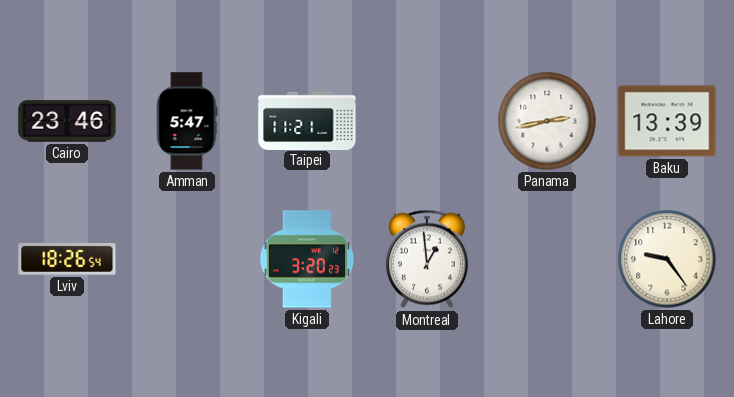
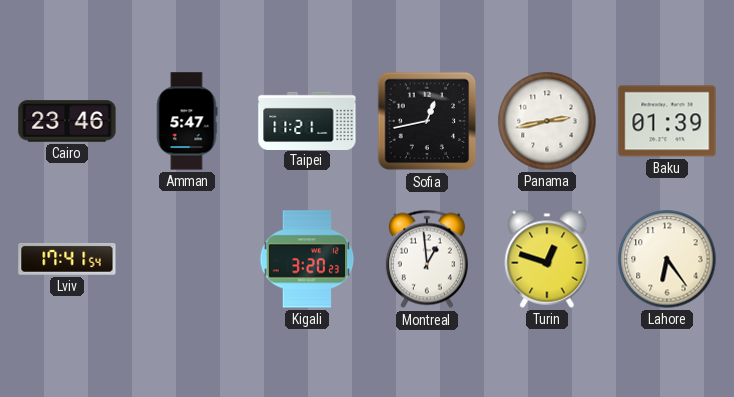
Sofia: none -> 12:43 (427, 121)
Baku: 13:39 -> 01:39 (667, 121)
Lviv: 18:26 -> 17:41 (67, 259)
Turin: none -> 12:48 (547, 259)
Lahore: 9:24 -> 6:24 (667, 259)
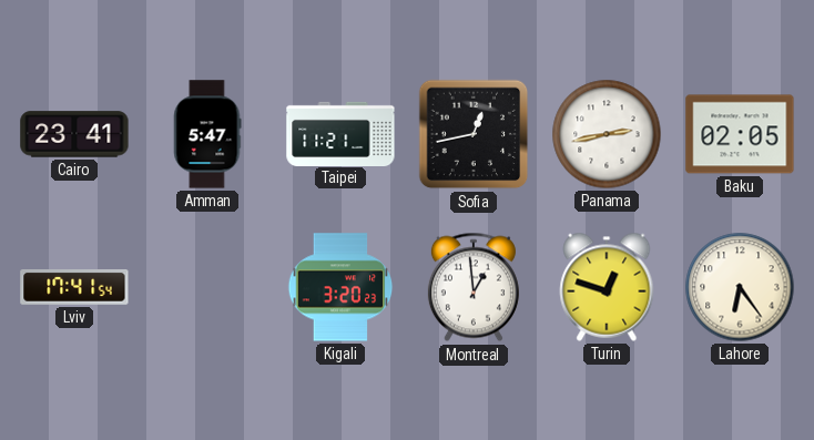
Cairo: 23:46 -> 23:41 (74, 134)
Baku: 01:39 -> 02:05 (740, 134)
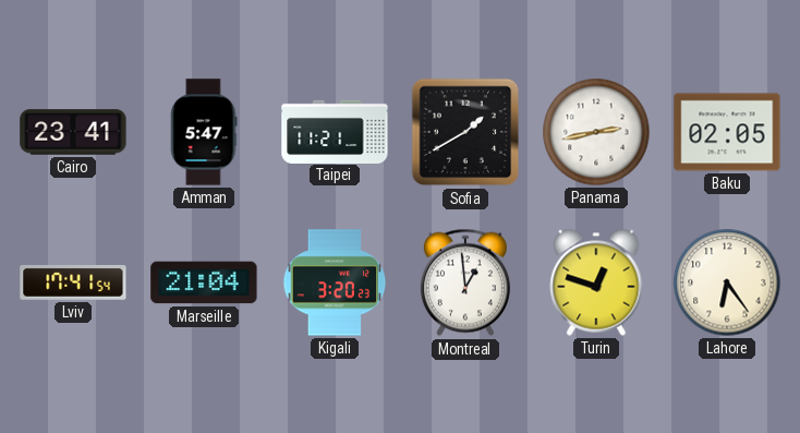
Sofia: 12:43 -> 1:40 (465, 132)
Marseille: none -> 21:04 (204, 282)
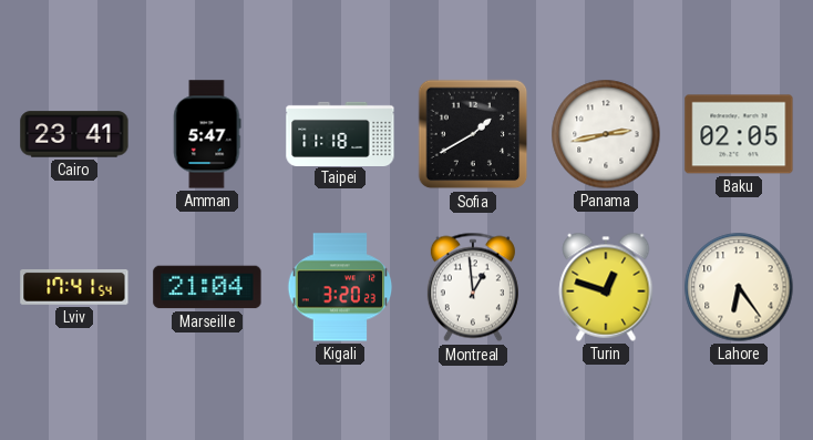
Taipei: 11:21 -> 11:18 (340, 133)
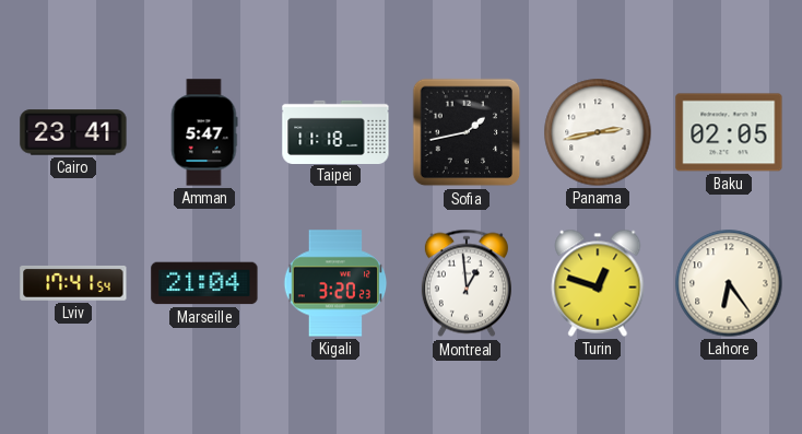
Sofia: 1:40 -> 1:43 (467, 132)
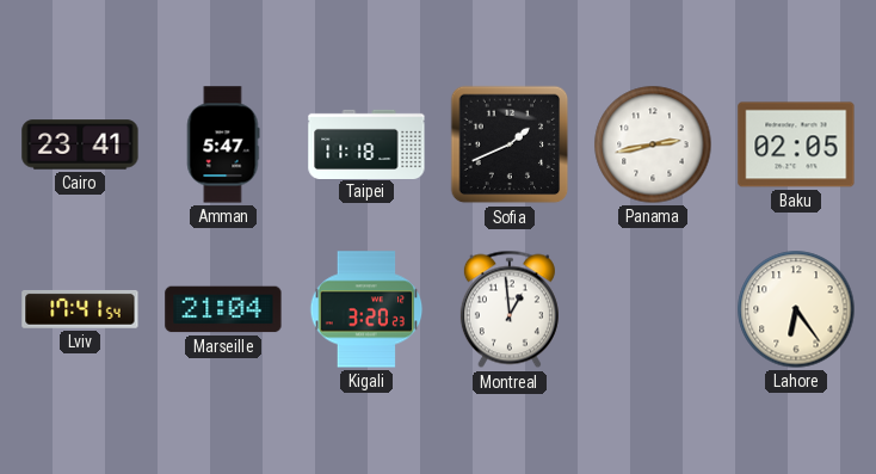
Sofia: 1:43 -> 1:41 (510, 144)
Turin: 12:48 -> none (598, 283)
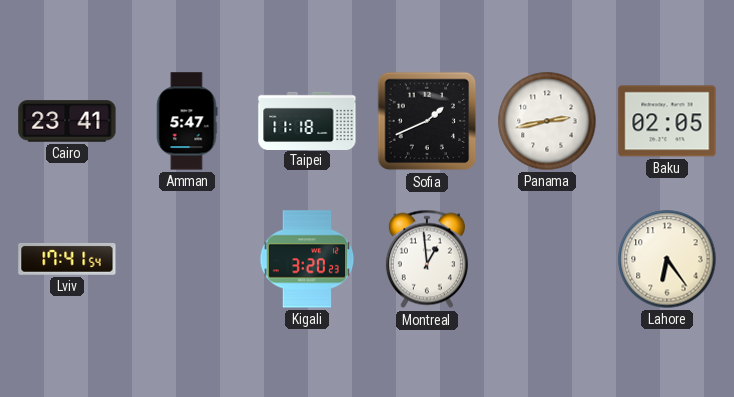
Marseille: 21:04 -> none (223, 309)
